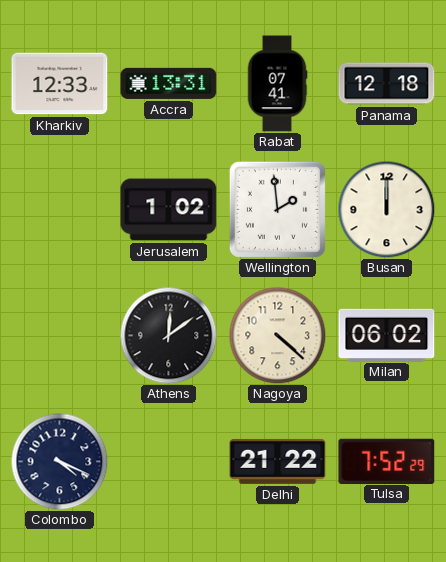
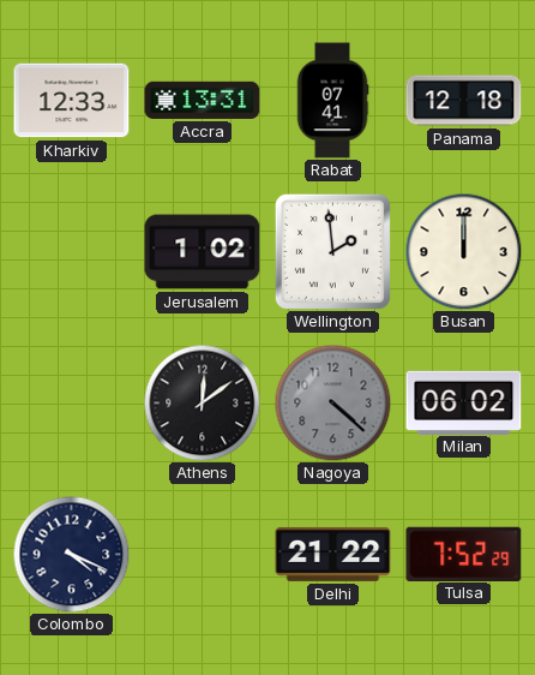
Nagoya dial: cream -> grey (332, 402)
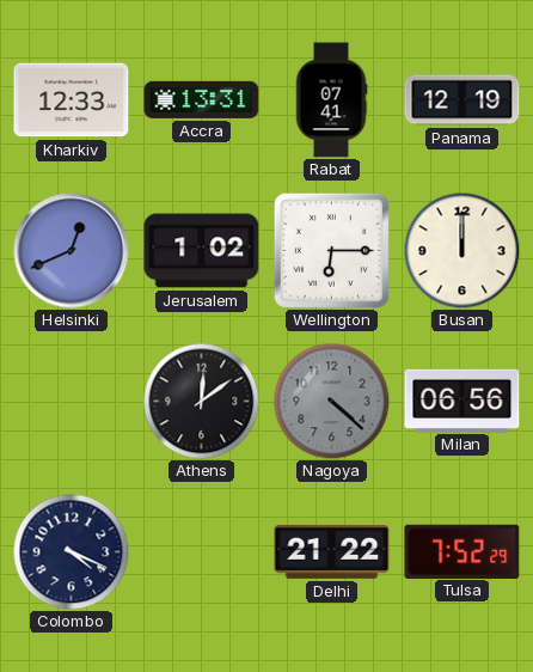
Panama: 12:18 -> 12:19 (462, 100)
Helsinki: none -> 12:41 (72, 251)
Wellington: 1:59 -> 6:15 (331, 250)
Milan: 06:02 -> 06:56 (462, 401)
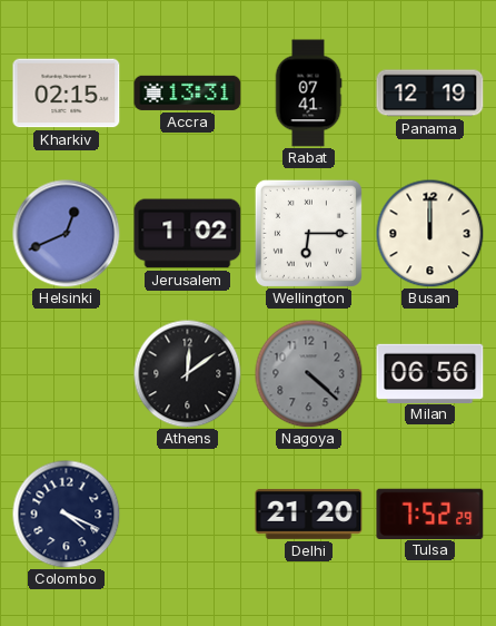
Kharkiv: 12:33 -> 02:15 (67, 94)
Delhi: 21:22 -> 21:20 (309, 513)
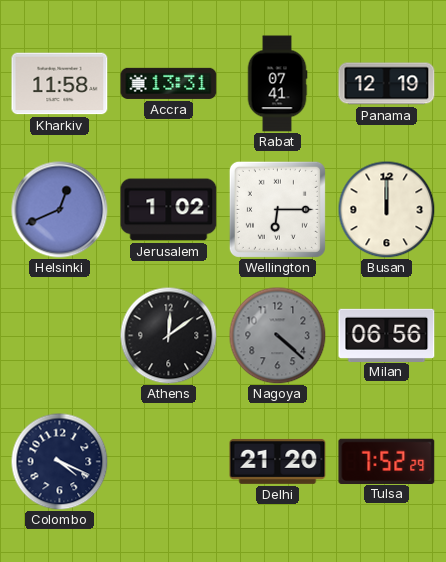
Kharkiv: 02:15 -> 11:58 (60, 84)
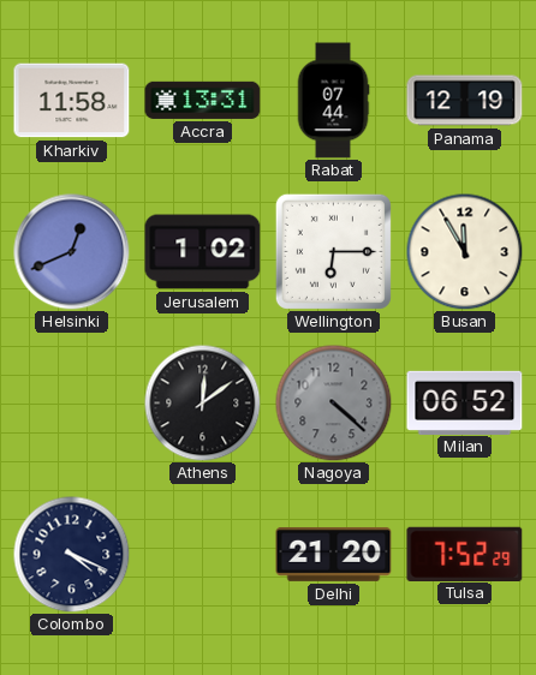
Rabat: 07:41 -> 07:44 (333, 101)
Busan: 12:00 -> 11:55 (464, 251)
Milan: 06:56 -> 06:52 (465, 402)
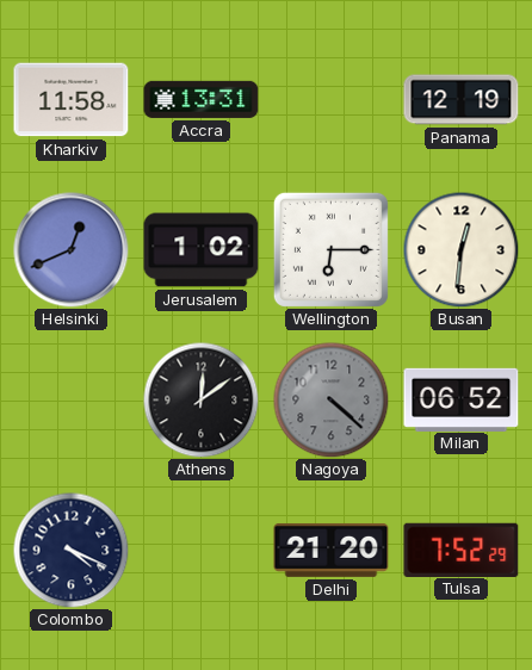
Rabat: 07:44 -> none (333, 101)
Busan: 11:55 -> 12:31 (460, 249)
